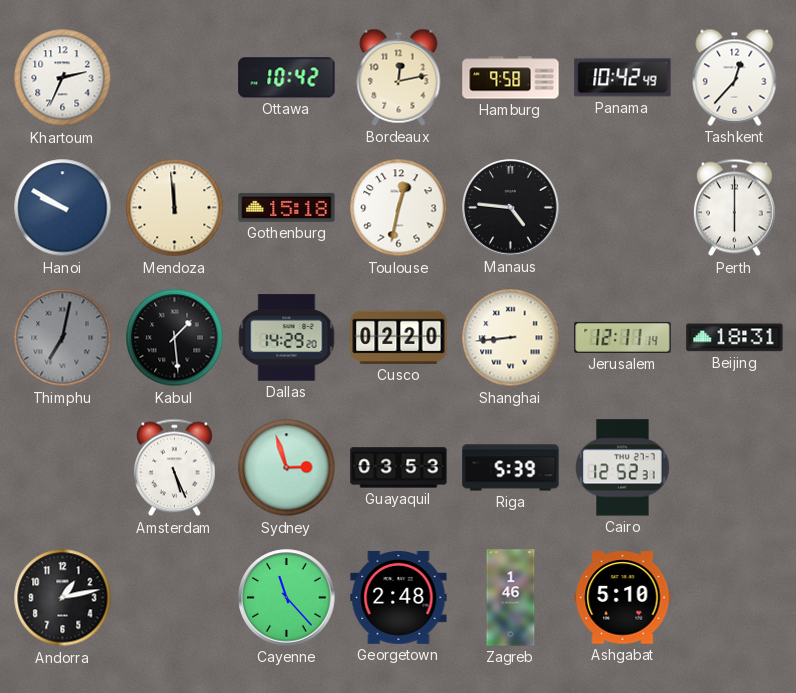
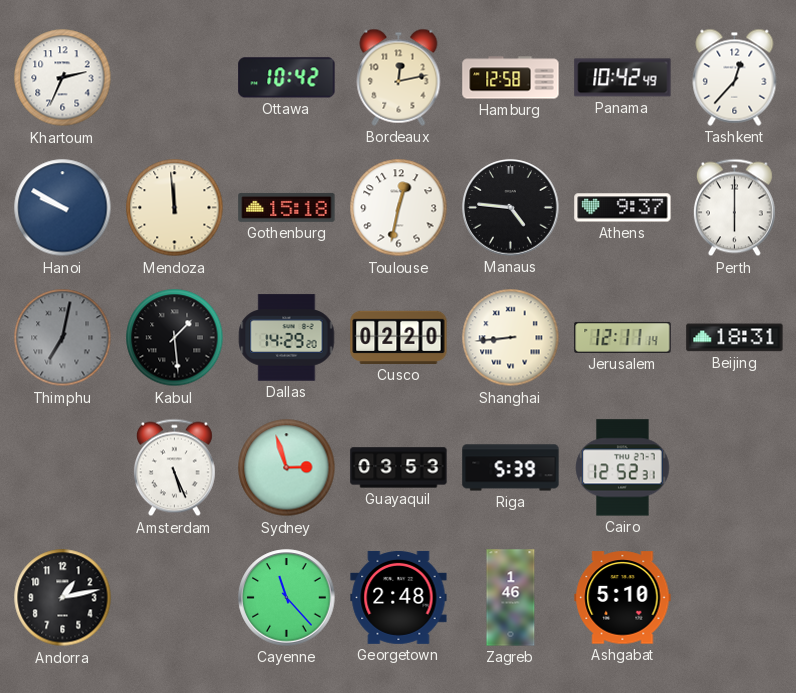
Hamburg: 9:58 -> 12:58 (511, 78)
Athens: none -> 9:37 (623, 208)
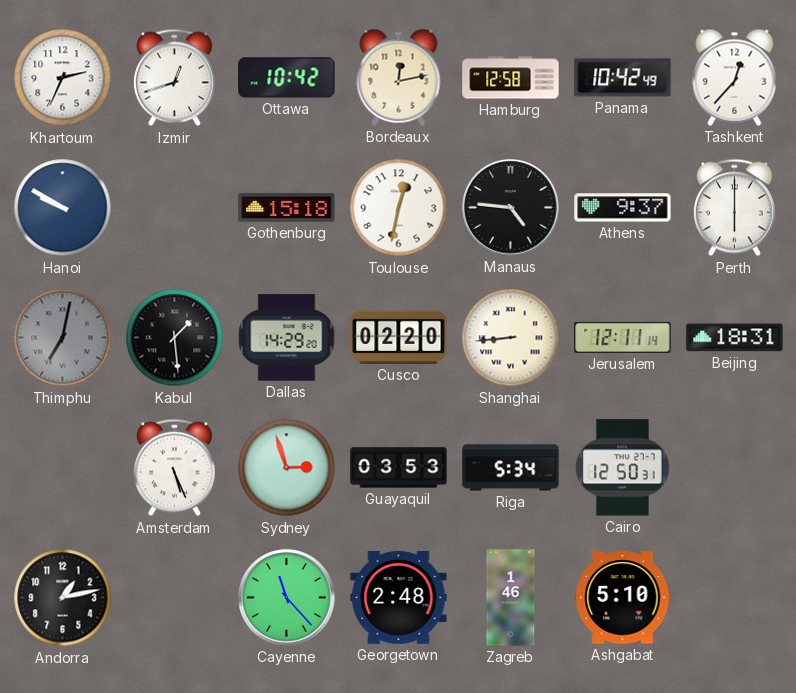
Izmir: none -> 12:42 (174, 78)
Mendoza: 11:59 -> none (175, 208)
Riga: 5:39 -> 5:34 (511, 468)
Cairo: 12:52 -> 12:50 (623, 468)
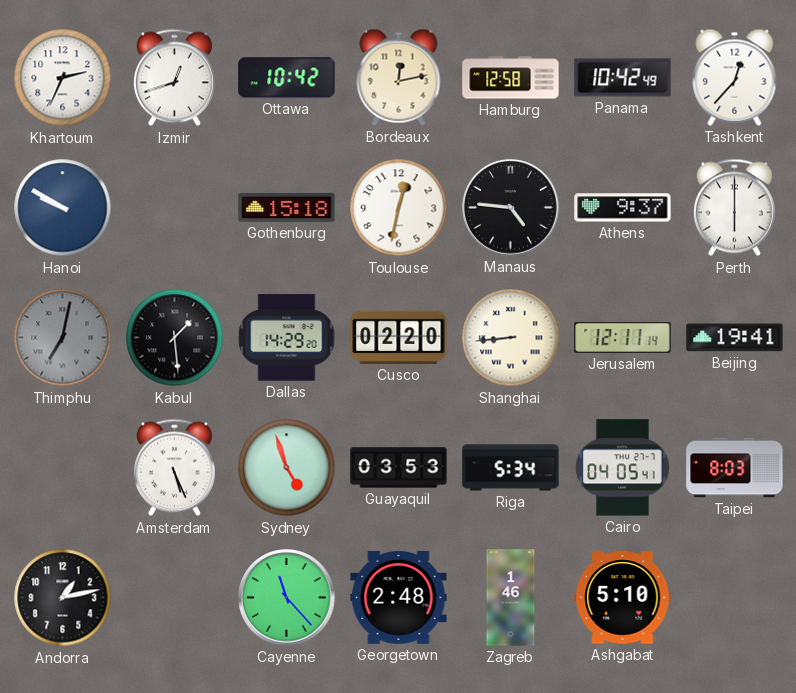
Beijing: 18:31 -> 19:41 (735, 338)
Sydney: 2:57 -> 4:57 (287, 468)
Cairo: 12:50 -> 04:05 (623, 468)
Taipei: none -> 8:03 (735, 468)
